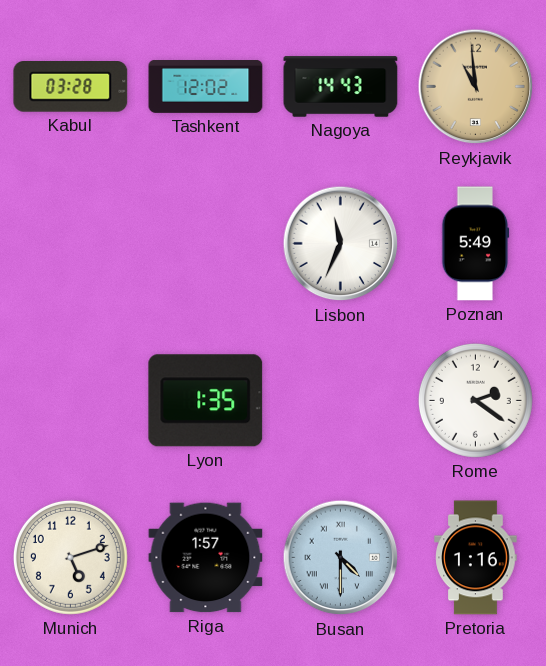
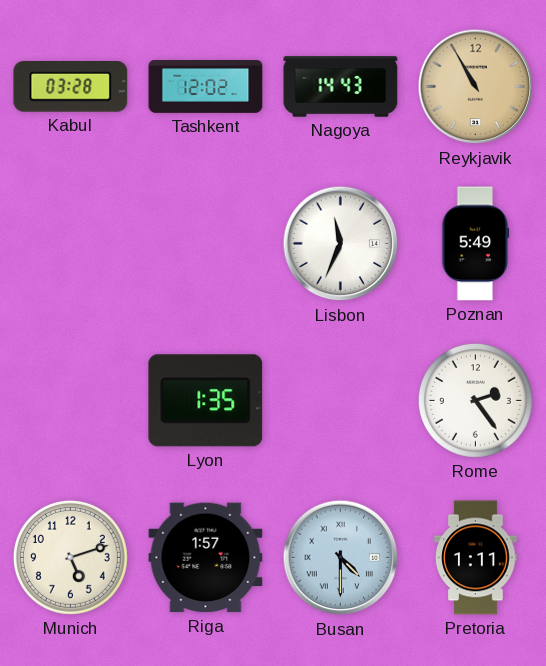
Reykjavik: 10:59 -> 10:55 (476, 87)
Rome: 2:21 -> 2:24 (475, 400)
Pretoria: 1:16 -> 1:11 (476, 558)
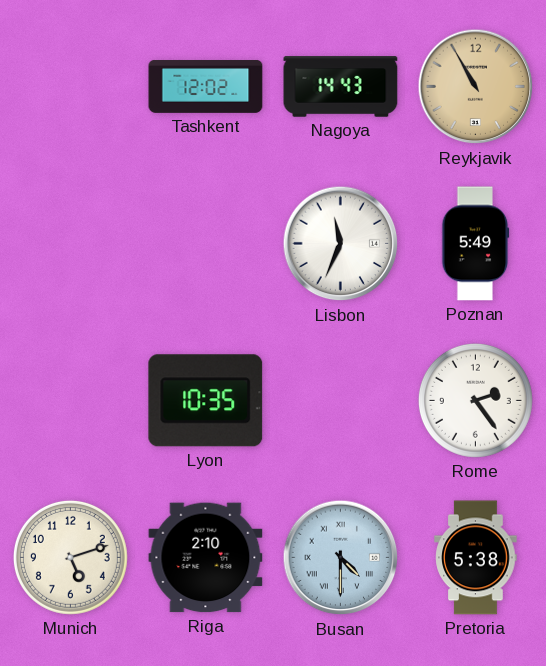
Kabul: 03:28 -> none (71, 87)
Lyon: 1:35 -> 10:35 (206, 401)
Riga: 1:57 -> 2:10 (206, 558)
Pretoria: 1:11 -> 5:38 (476, 558)
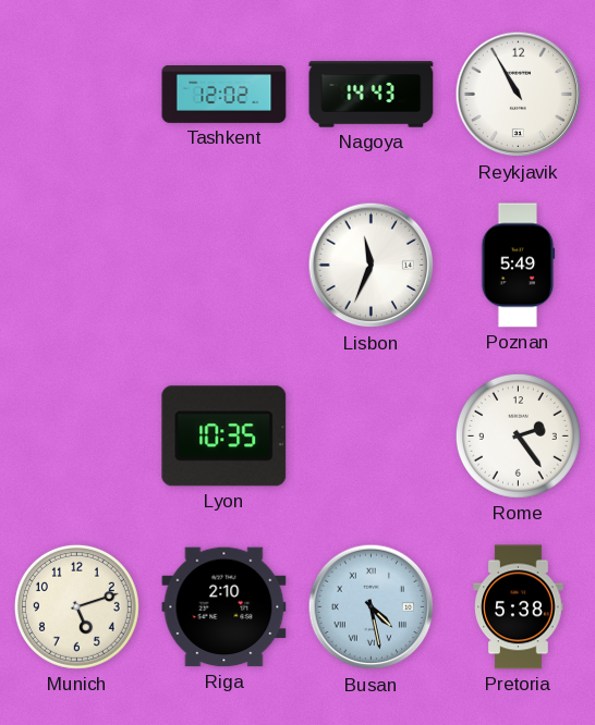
Reykjavik dial: champagne -> white (519, 95)
Busan: 4:30 -> 4:28 (372, 607)
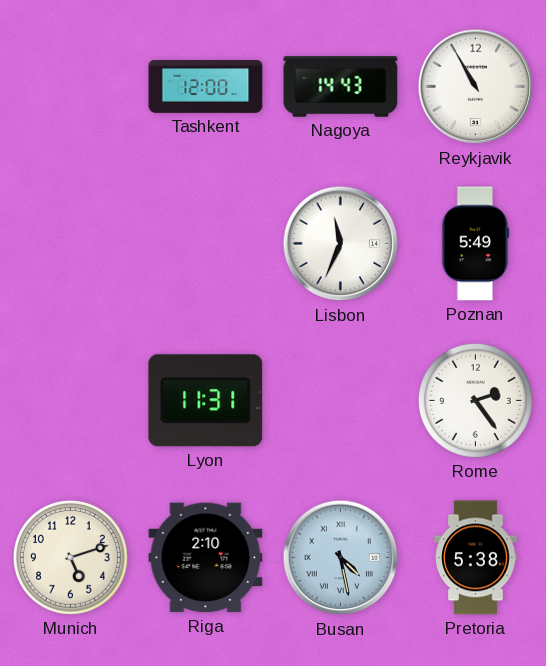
Tashkent: 12:02 -> 12:00 (206, 87)
Lyon: 10:35 -> 11:31 (206, 401)
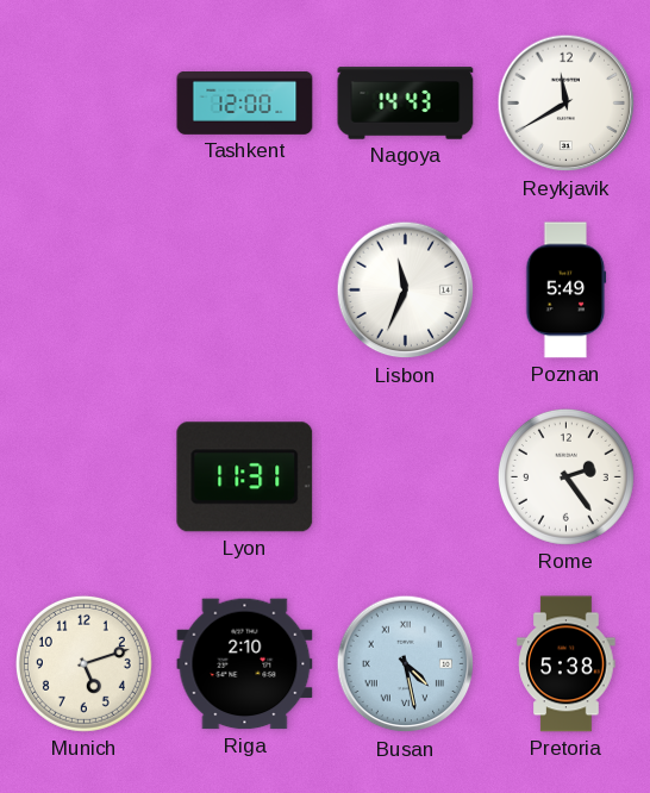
Reykjavik: 10:55 -> 11:40 (567, 104)
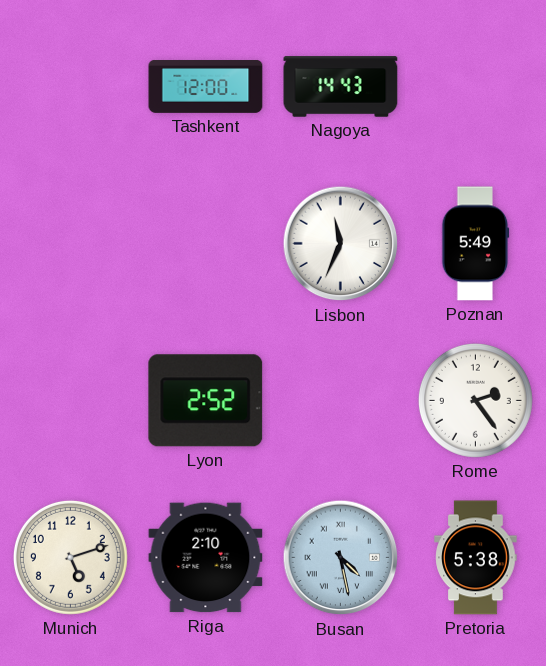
Reykjavik: 11:40 -> none (567, 104)
Lyon: 11:31 -> 2:52 (206, 401)
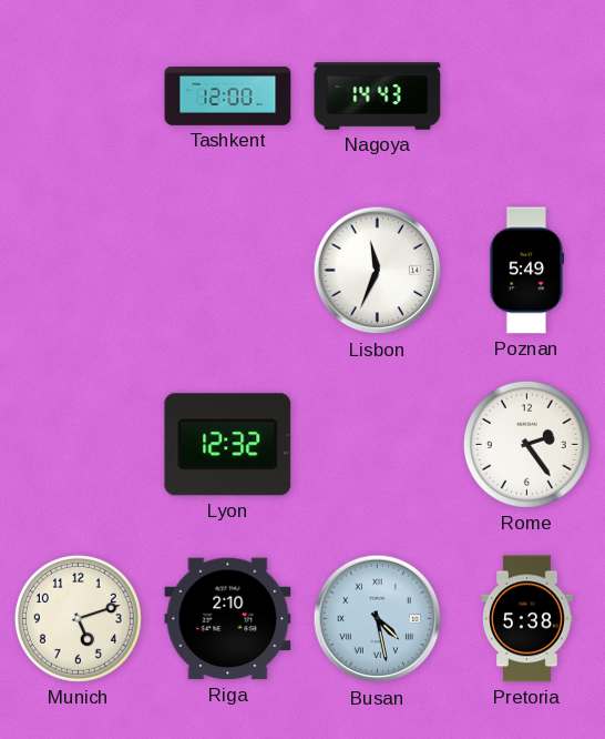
Lyon: 2:52 -> 12:32 (228, 445)
